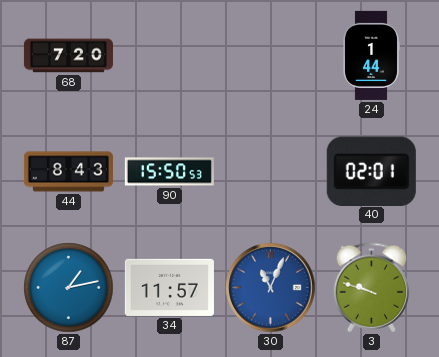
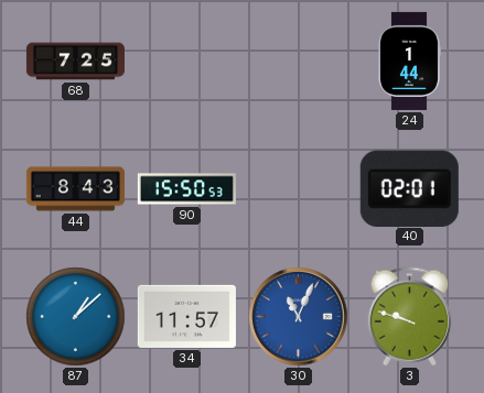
68: 7:20 -> 7:25 (75, 62)
87: 1:13 -> 1:08 (76, 317)
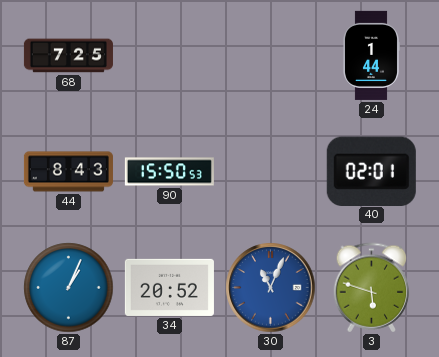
87: 1:08 -> 1:04 (69, 288)
34: 11:57 -> 20:52 (169, 287)
3: 9:48 -> 5:48 (372, 288)
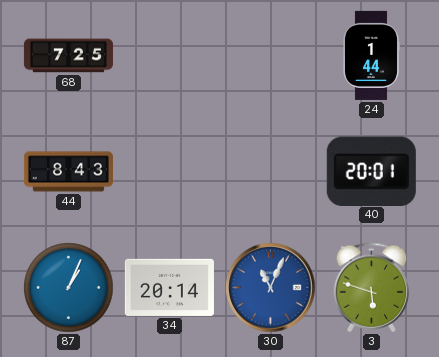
90: 15:50 -> none (169, 172)
40: 02:01 -> 20:01 (371, 171)
34: 20:52 -> 20:14 (169, 287)
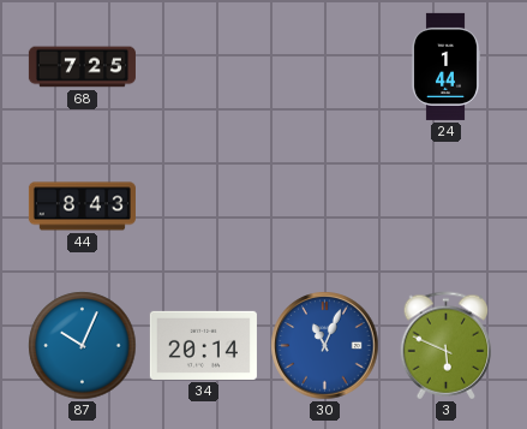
40: 20:01 -> none (371, 171)
87: 1:04 -> 10:04 (83, 346)
3: 5:48 -> 5:49 (447, 346)
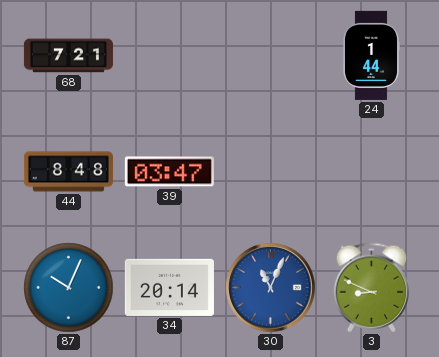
68: 7:25 -> 7:21 (68, 56)
44: 8:43 -> 8:48 (68, 172)
39: none -> 03:47 (169, 172)
3: 5:49 -> 8:49 (372, 288)
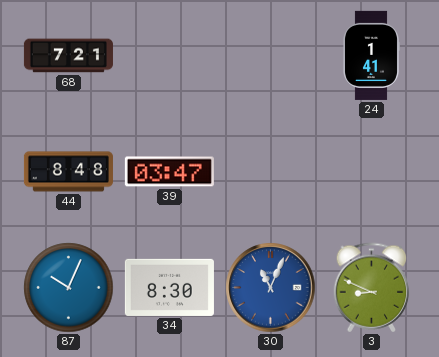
24: 1:44 -> 1:41 (372, 55)
34: 20:14 -> 8:30 (169, 287)
